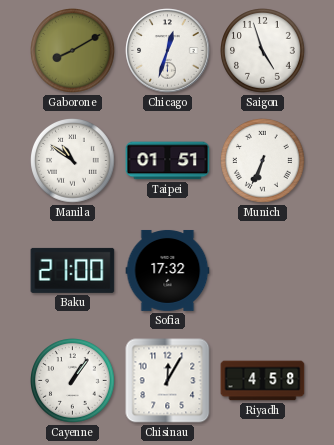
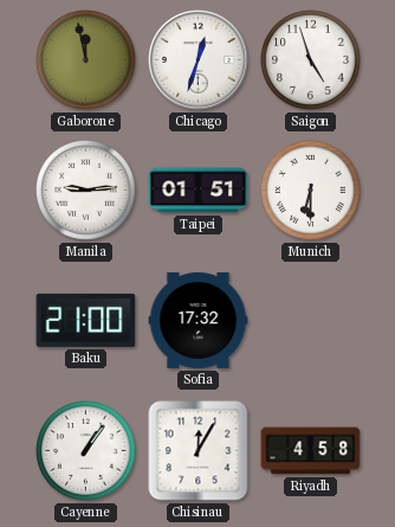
Gaborone: 8:10 -> 11:58 (86, 60)
Manila: 10:51 -> 9:14 (86, 191)
Munich: 6:34 -> 6:30 (311, 191)
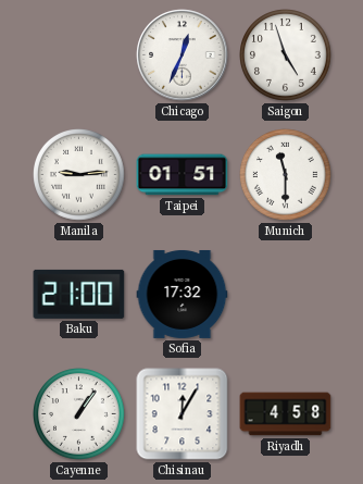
Gaborone: 11:58 -> none (86, 60)
Chicago: 12:33 -> 12:34 (183, 55)
Munich: 6:30 -> 11:30 (286, 175)
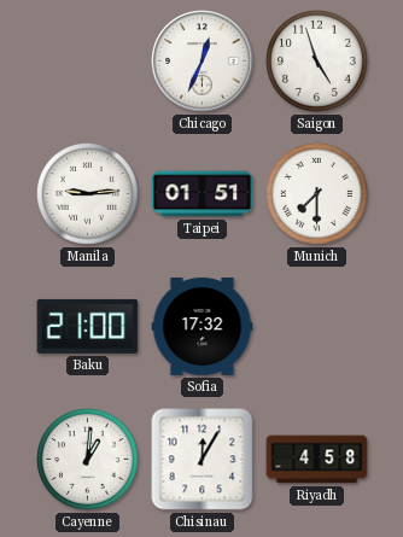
Munich: 11:30 -> 7:30 (317, 194)
Cayenne: 1:06 -> 1:01 (88, 460)
